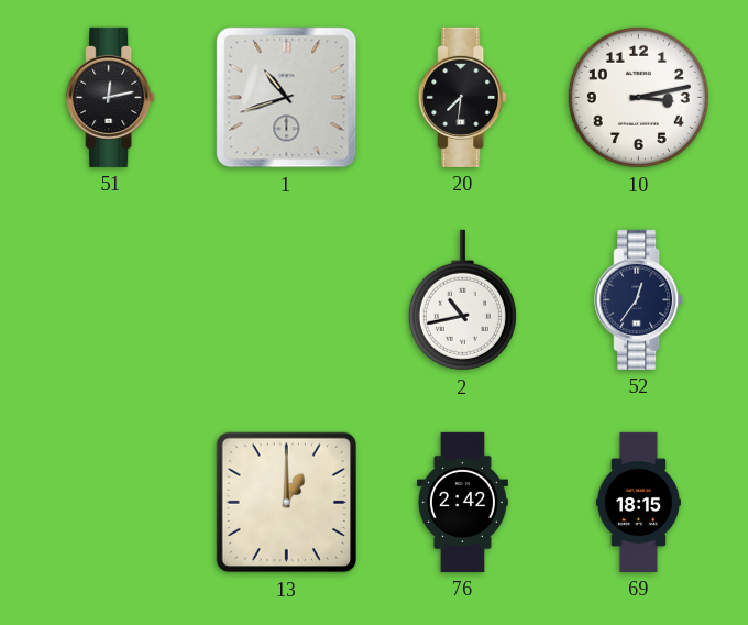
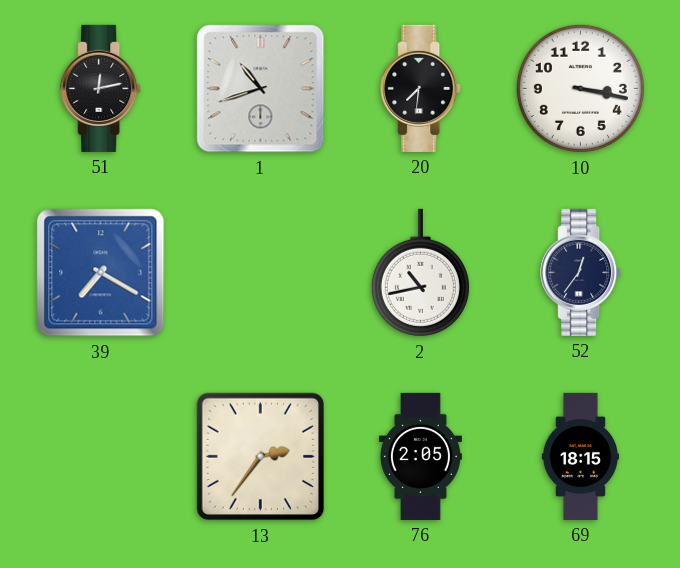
10: 3:13 -> 3:17 (580, 88)
39: none -> 7:20 (101, 273)
13: 1:00 -> 2:36 (261, 457)
76: 2:42 -> 2:05 (420, 456)
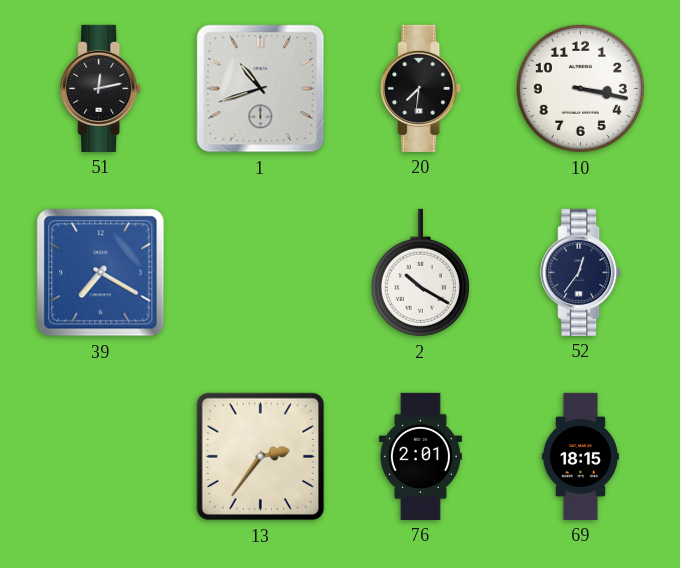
2: 10:43 -> 10:20 (420, 273)
76: 2:05 -> 2:01 (420, 456)
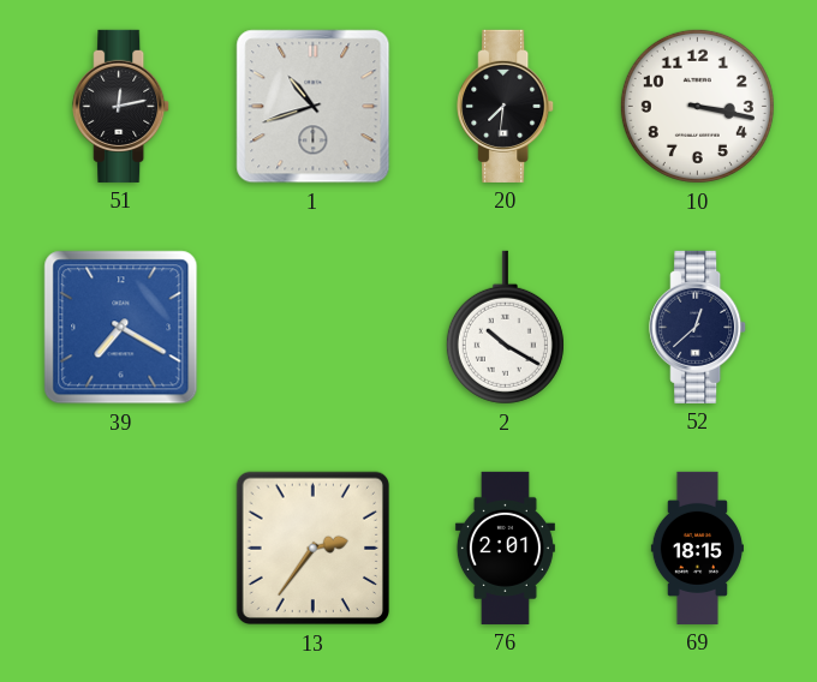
52: 12:36 -> 12:38 (698, 327)
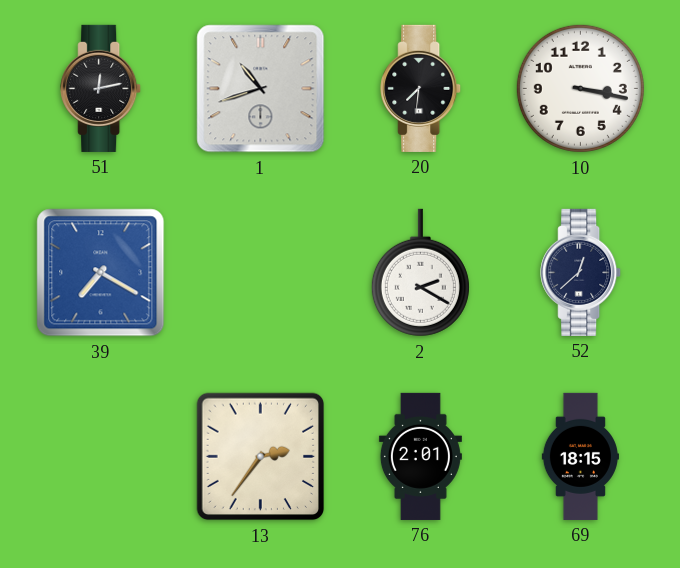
2: 10:20 -> 2:20 (420, 273)
